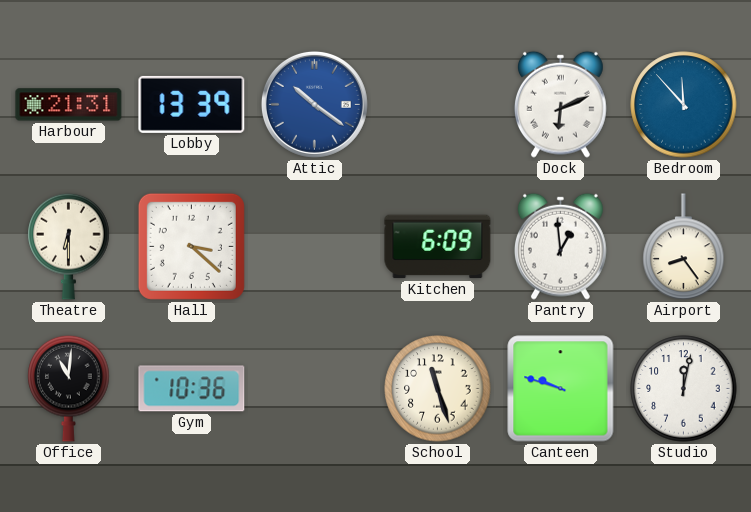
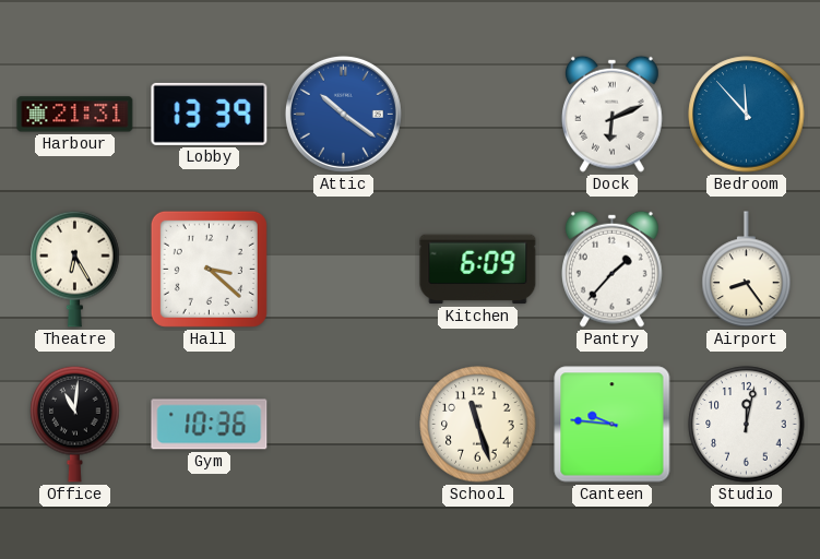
Theatre: 6:30 -> 6:25 (75, 269)
Pantry: 12:59 -> 1:37 (611, 269)
Canteen: 9:48 -> 9:46 (613, 425)
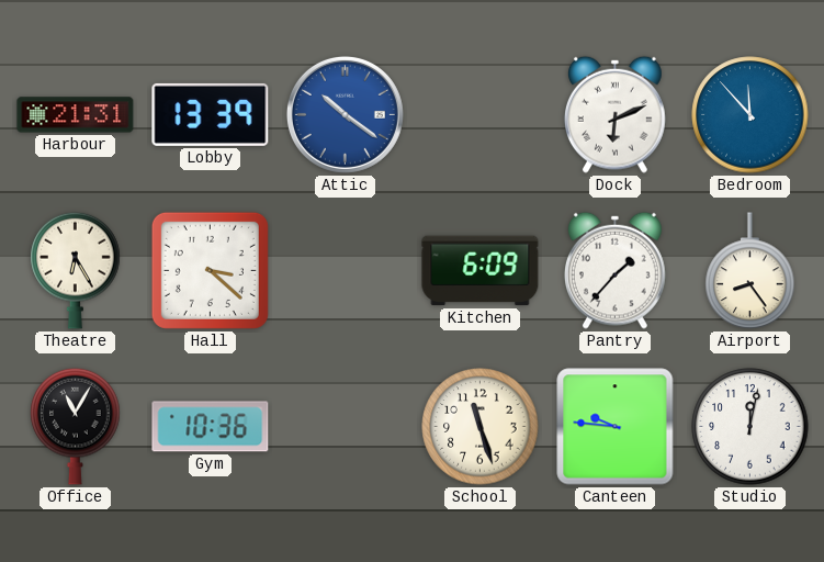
Office: 11:01 -> 11:05 (76, 426)
